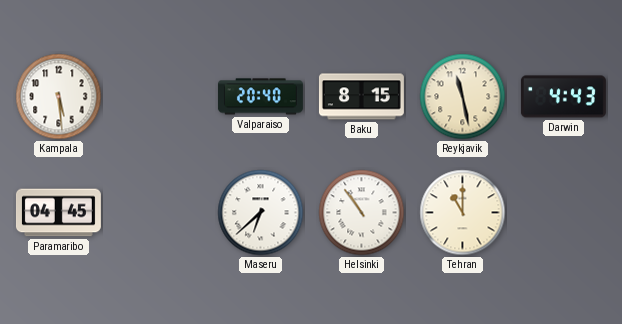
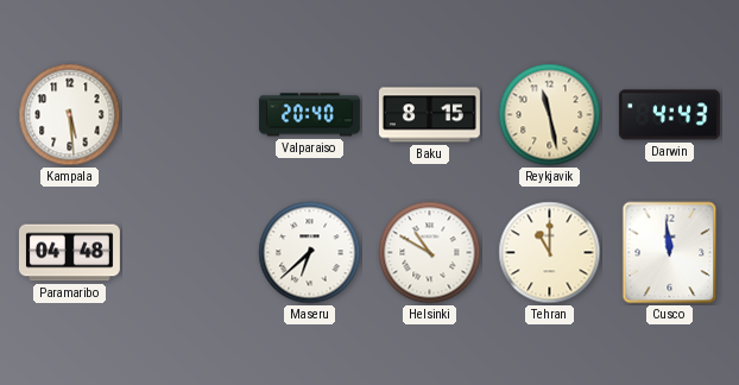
Paramaribo: 04:45 -> 04:48 (69, 253)
Helsinki: 10:54 -> 10:50 (430, 253)
Cusco: none -> 11:59 (670, 253)
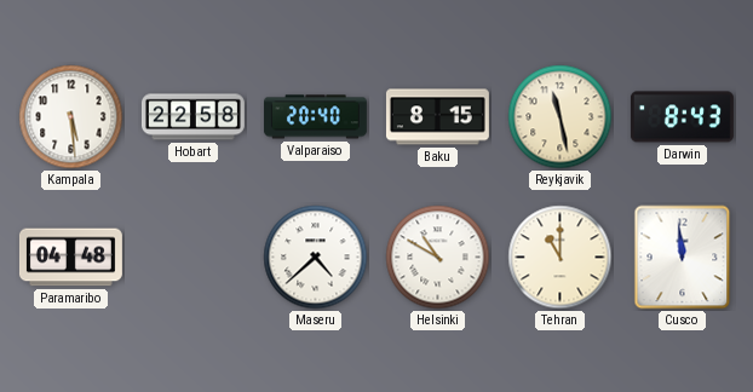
Hobart: none -> 22:58 (192, 117)
Darwin: 4:43 -> 8:43 (682, 117)
Maseru: 6:38 -> 4:38 (316, 258)
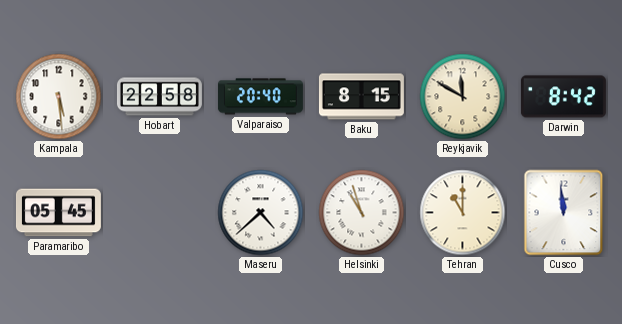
Reykjavik: 11:28 -> 11:50 (463, 97)
Darwin: 8:43 -> 8:42 (563, 97)
Paramaribo: 04:48 -> 05:45 (58, 213)
Helsinki: 10:50 -> 10:57 (362, 213)
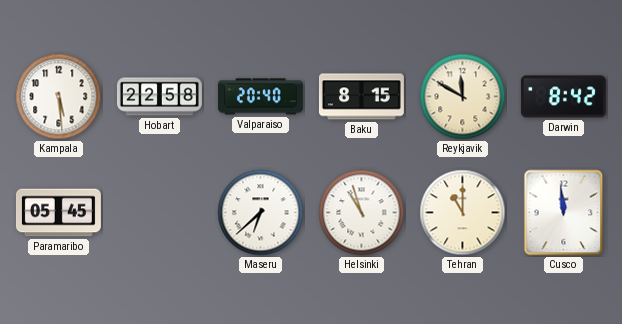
Maseru: 4:38 -> 6:38 (261, 213)
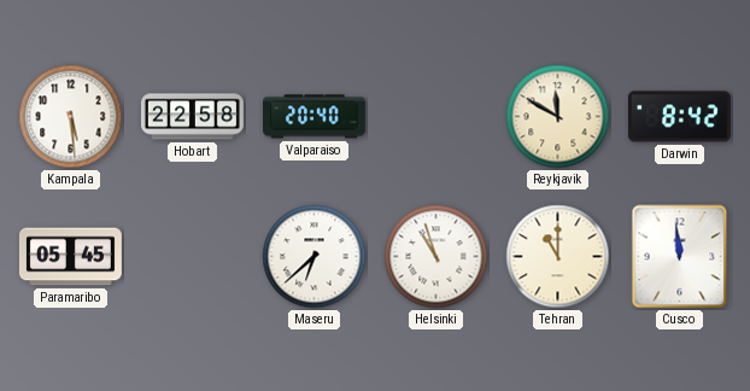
Baku: 8:15 -> none (361, 97)
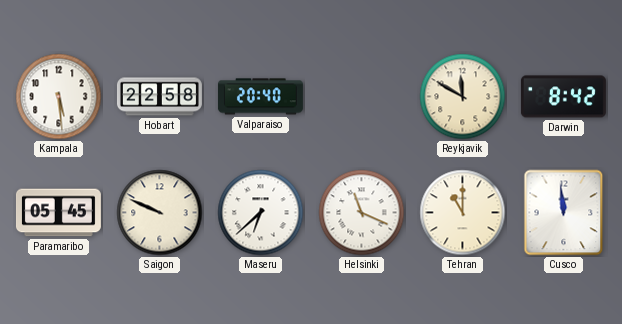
Saigon: none -> 9:49 (160, 213)
Helsinki: 10:57 -> 11:19 (362, 213)
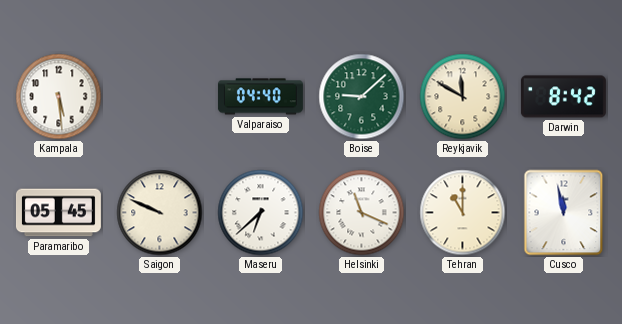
Hobart: 22:58 -> none (159, 97)
Valparaiso: 20:40 -> 04:40 (260, 97)
Boise: none -> 9:08 (362, 97)
Cusco: 11:59 -> 11:58 (564, 213)
